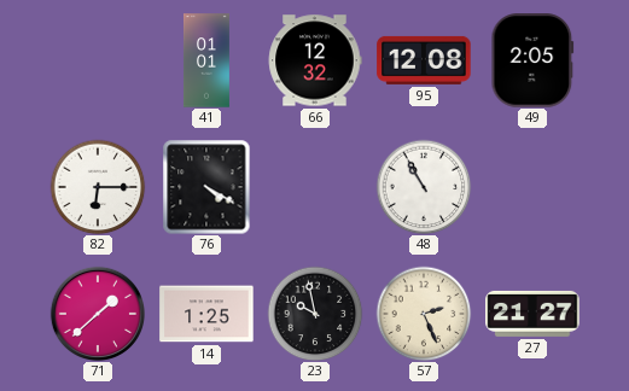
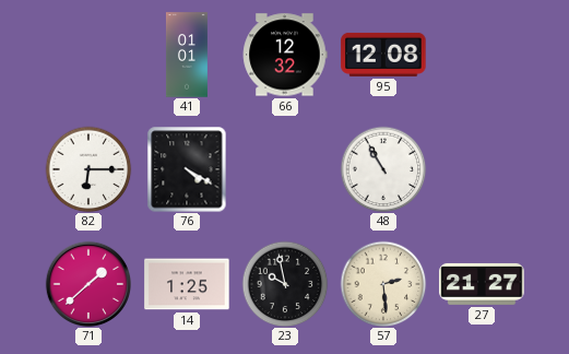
49: 2:05 -> none (532, 60)
57: 2:26 -> 2:29 (383, 284)
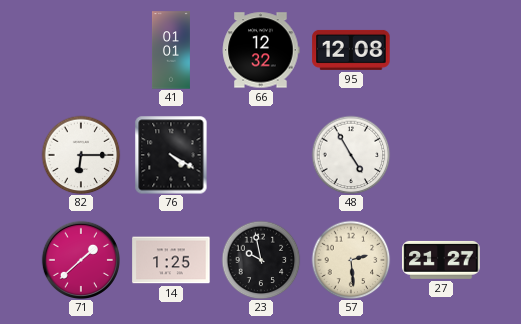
48: 10:55 -> 4:55 (351, 155)
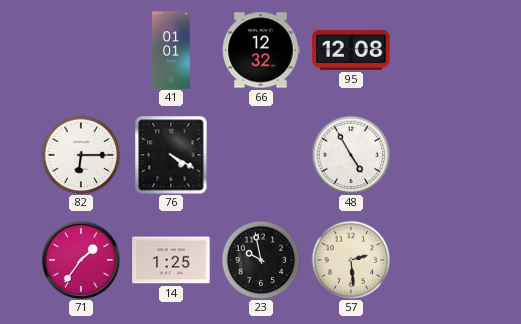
71: 1:38 -> 1:36 (80, 259)
27: 21:27 -> none (441, 260)
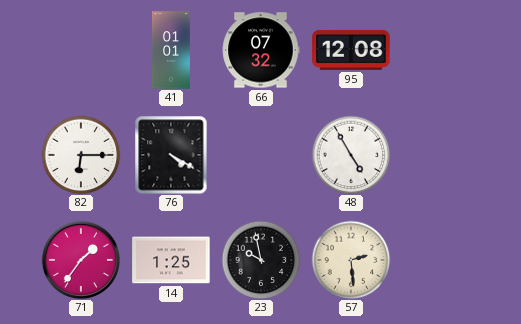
66: 12:32 -> 07:32 (261, 50)
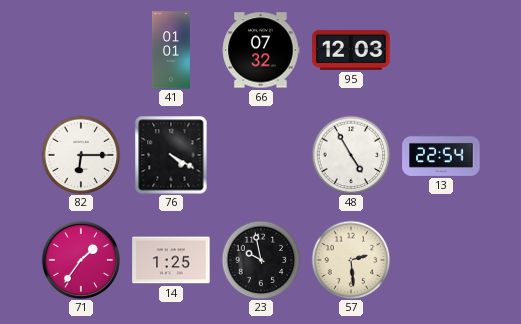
95: 12:08 -> 12:03 (351, 50)
13: none -> 22:54 (441, 155)
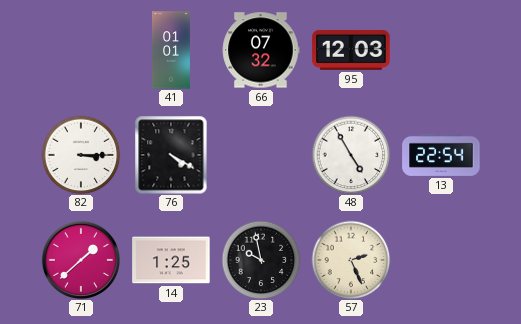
82: 6:15 -> 3:15 (81, 155)
71: 1:36 -> 1:38 (80, 259)
57: 2:29 -> 2:26 (351, 260)
